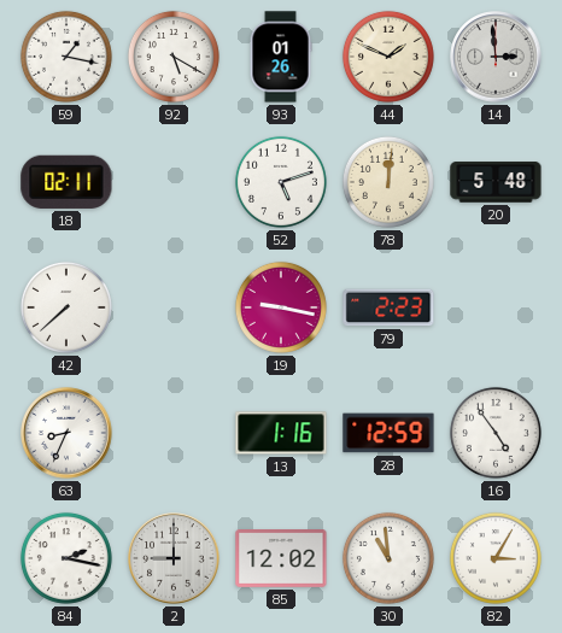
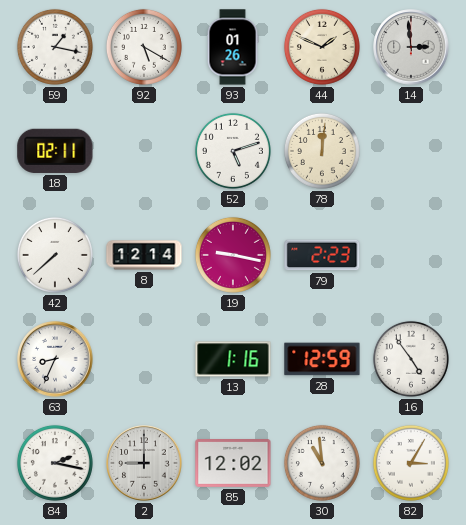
20: 5:48 -> none (496, 182)
8: none -> 12:14 (144, 255)
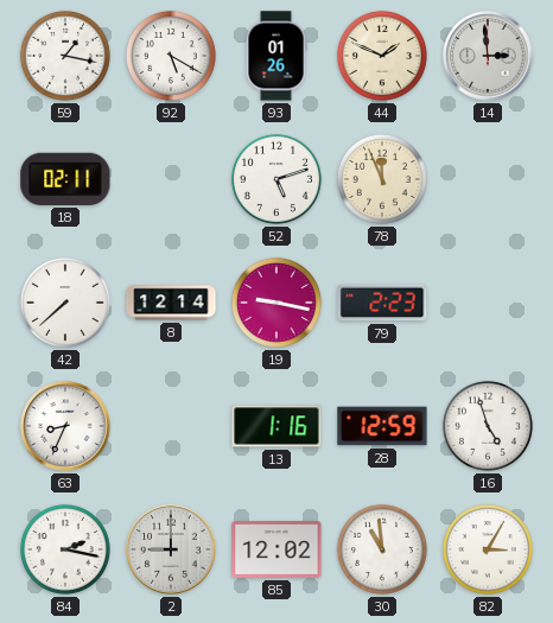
78: 12:01 -> 11:56 (382, 179)
16: 4:54 -> 4:57 (488, 426)
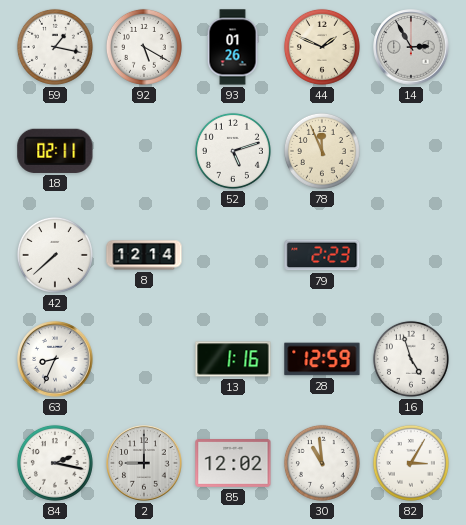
14: 2:59 -> 2:55 (411, 47)
19: 9:17 -> none (276, 303)
